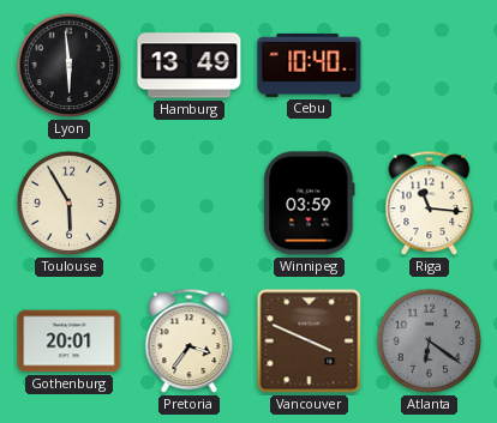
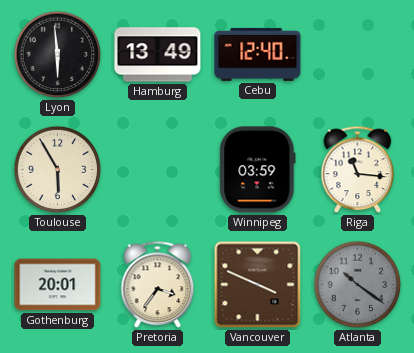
Cebu: 10:40 -> 12:40 (258, 54)
Atlanta: 6:21 -> 10:21 (358, 285)
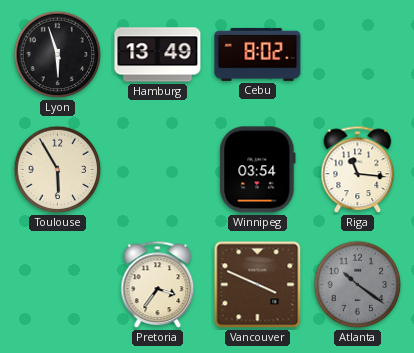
Lyon: 5:59 -> 5:57 (58, 55)
Cebu: 12:40 -> 8:02 (258, 54)
Winnipeg: 03:59 -> 03:54 (258, 170)
Gothenburg: 20:01 -> none (58, 285)
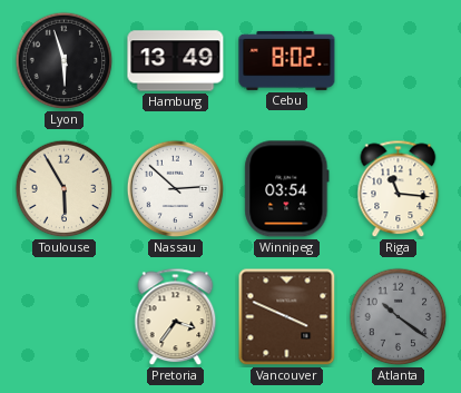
Nassau: none -> 2:52 (176, 189)
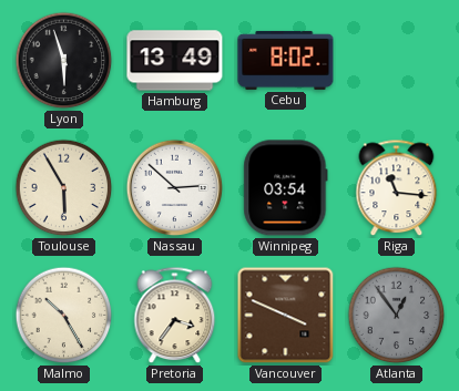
Malmo: none -> 10:25 (64, 316)
Atlanta: 10:21 -> 12:54 (397, 316)
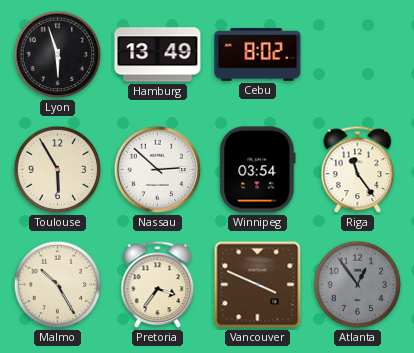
Riga: 11:16 -> 11:24 (358, 170)
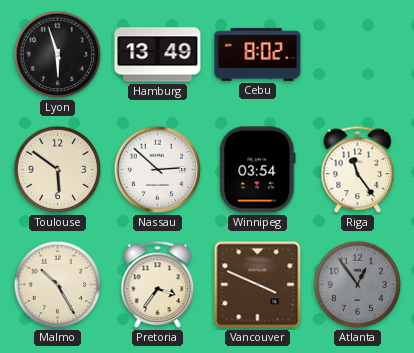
Toulouse: 5:55 -> 5:51 (58, 170)
